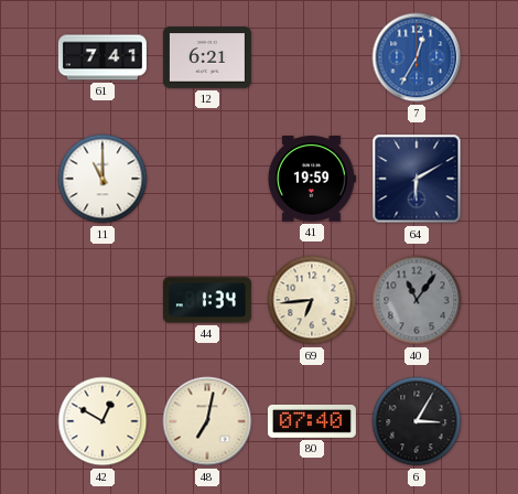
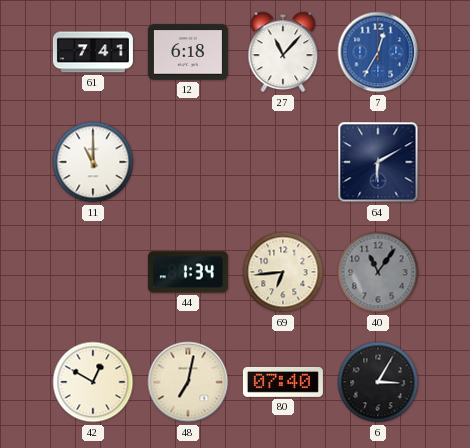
12: 6:21 -> 6:18 (188, 52)
27: none -> 11:07 (283, 52)
41: 19:59 -> none (312, 179)
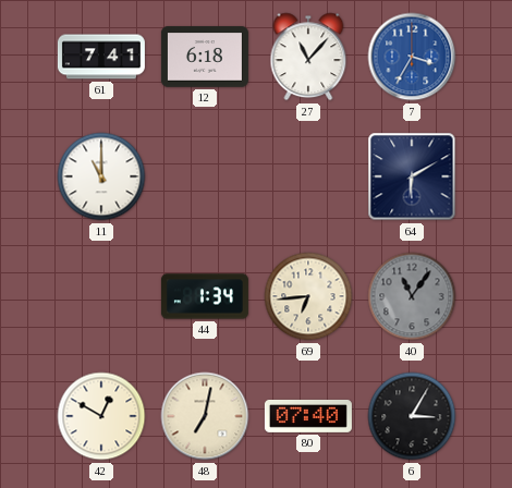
7: 12:35 -> 3:35 (412, 57)
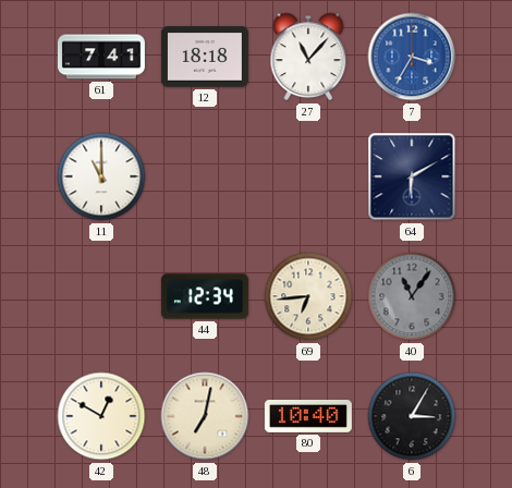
12: 6:18 -> 18:18 (205, 57)
44: 1:34 -> 12:34 (205, 296)
80: 07:40 -> 10:40 (308, 416)
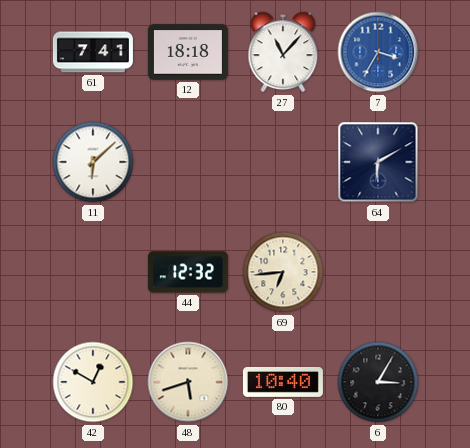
11: 11:00 -> 6:08 (93, 162)
44: 12:34 -> 12:32 (188, 272)
40: 11:06 -> none (412, 296)
48: 7:02 -> 5:42 (188, 382)
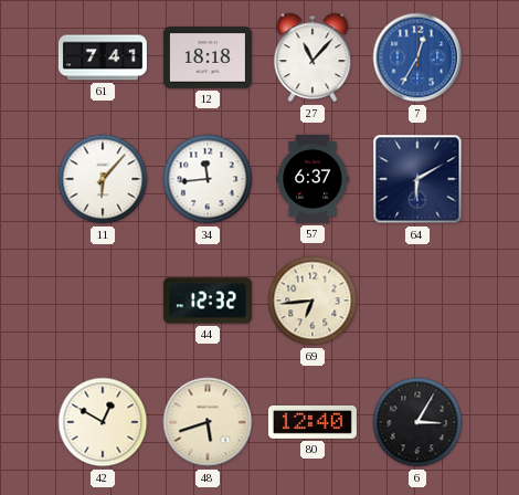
7: 3:35 -> 12:35 (417, 57)
11: 6:08 -> 6:07 (103, 179)
34: none -> 11:44 (208, 179)
57: none -> 6:37 (313, 179)
80: 10:40 -> 12:40 (313, 422)
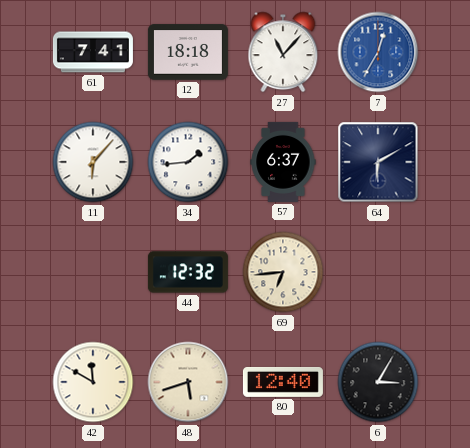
34: 11:44 -> 1:44 (188, 162)
42: 12:50 -> 11:50 (93, 382)
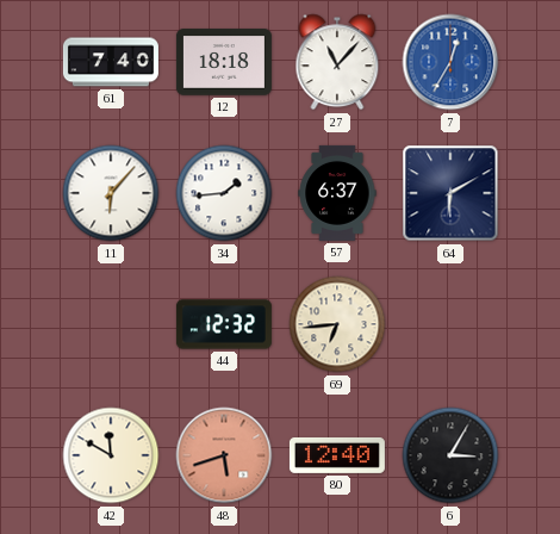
61: 7:41 -> 7:40 (111, 62)
48 dial: cream -> salmon (224, 455)
